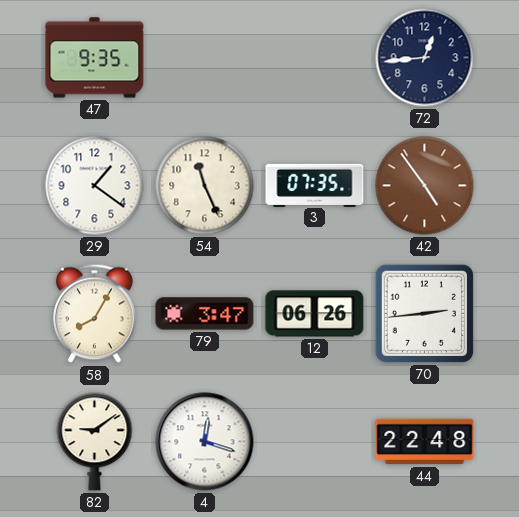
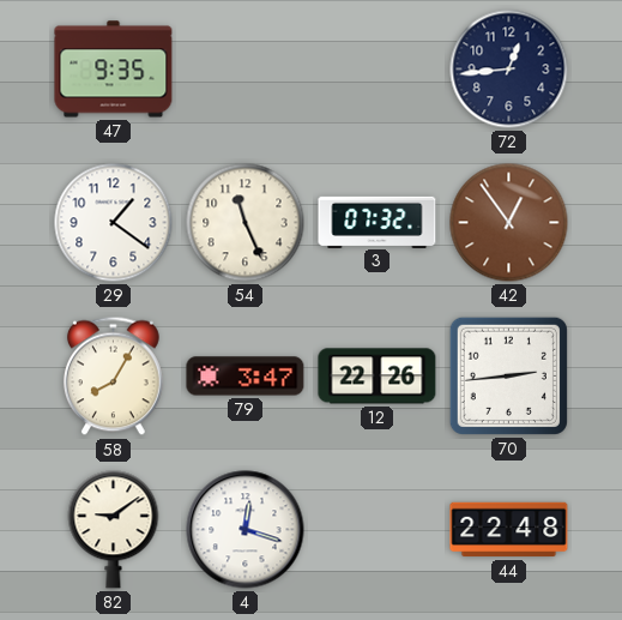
3: 07:35 -> 07:32 (378, 222)
42: 4:54 -> 12:54 (509, 223)
12: 06:26 -> 22:26 (378, 377)
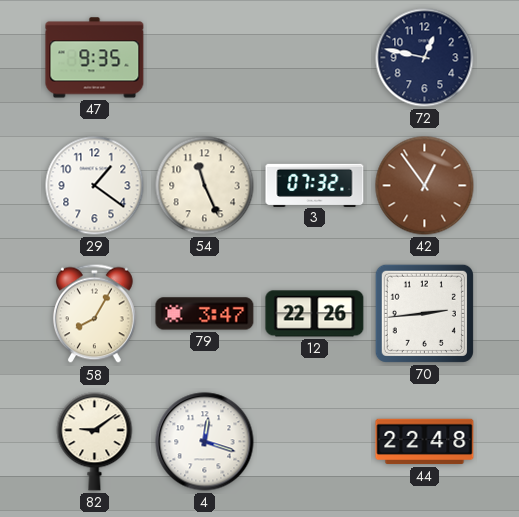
72: 12:44 -> 12:47 (425, 58)
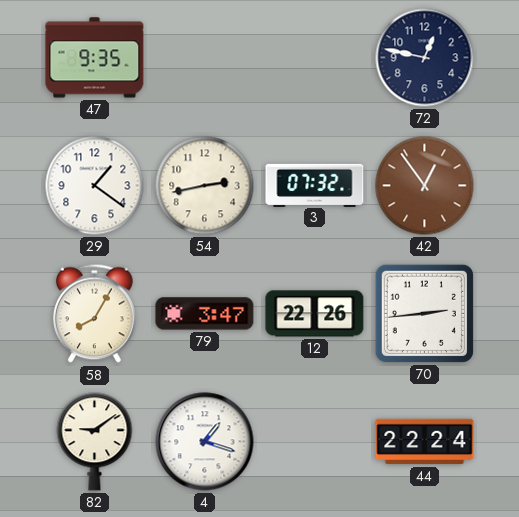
54: 11:26 -> 2:43 (205, 186)
4: 12:18 -> 1:18 (205, 442)
44: 22:48 -> 22:24 (425, 442)
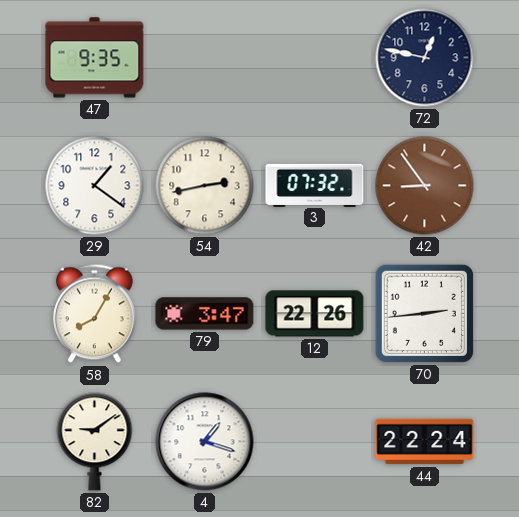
42: 12:54 -> 8:54 (425, 186)
